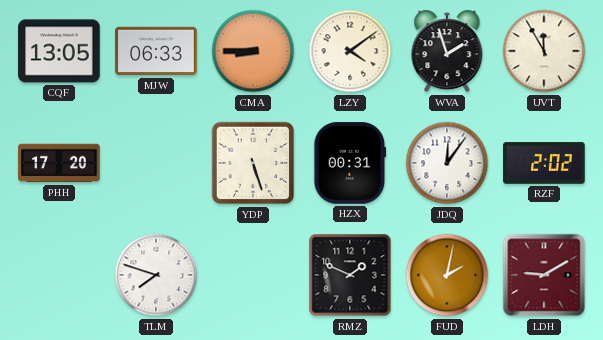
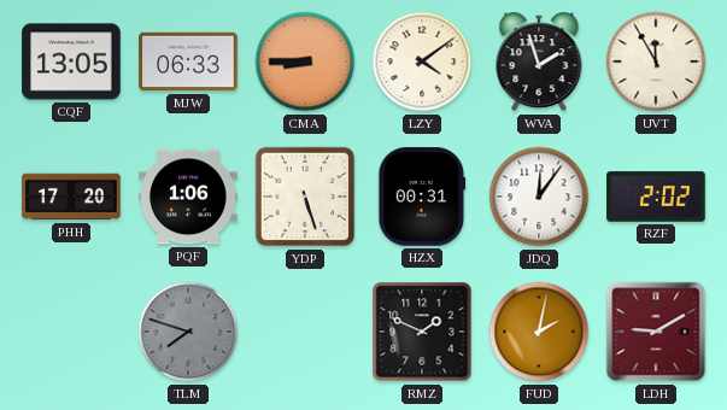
PQF: none -> 1:06 (188, 197)
TLM dial: white -> grey (188, 332)
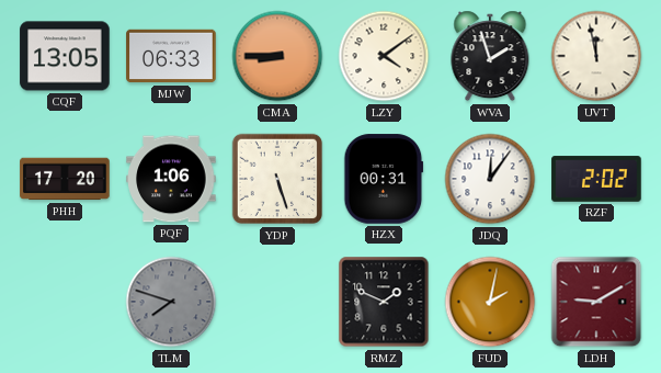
UVT: 11:55 -> 11:58 (596, 56)
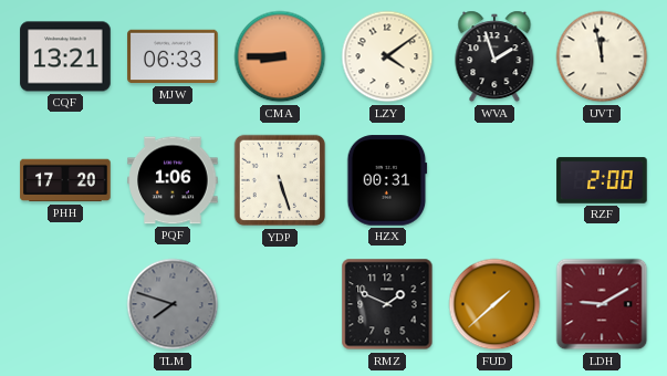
CQF: 13:05 -> 13:21 (65, 56)
JDQ: 12:06 -> none (490, 179)
RZF: 2:02 -> 2:00 (602, 180)
FUD: 2:02 -> 1:38 (494, 304)
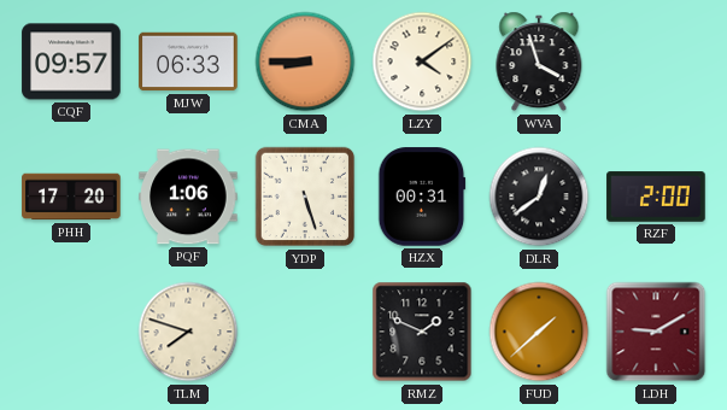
CQF: 13:21 -> 09:57 (71, 61)
WVA: 1:57 -> 3:57 (539, 61)
UVT: 11:58 -> none (602, 56)
DLR: none -> 12:39 (539, 197)
TLM dial: grey -> cream (188, 332)
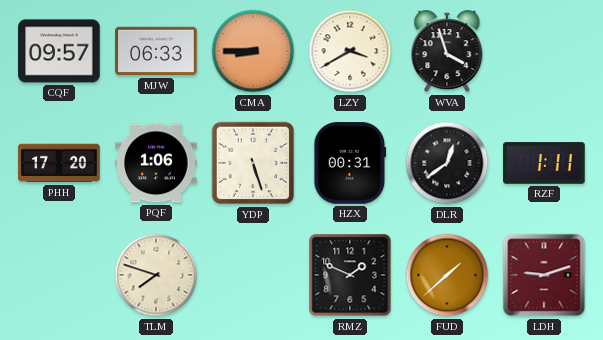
LZY: 4:09 -> 3:40 (350, 51)
RZF: 2:00 -> 1:11 (544, 163)
LDH: 9:10 -> 9:12 (544, 275)
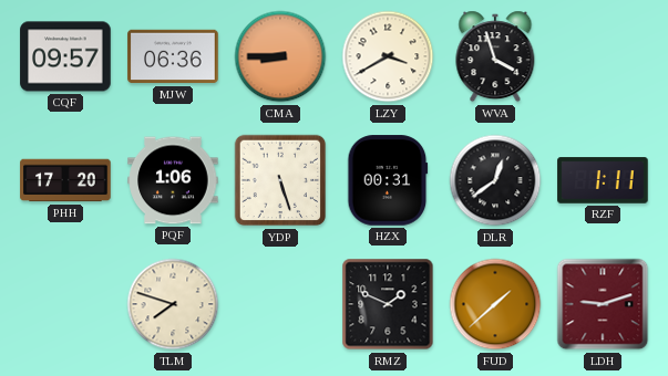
MJW: 06:33 -> 06:36 (173, 56)
